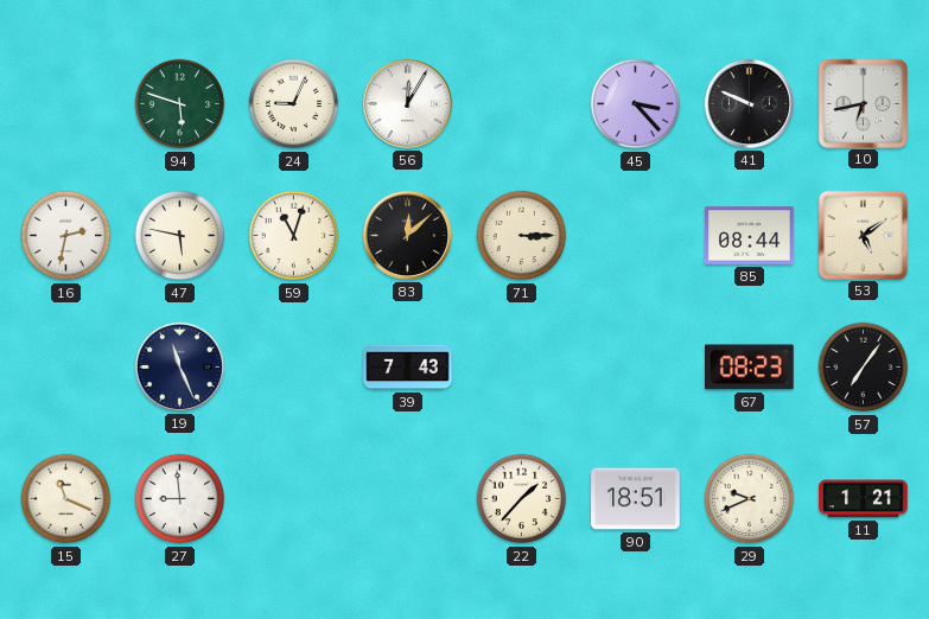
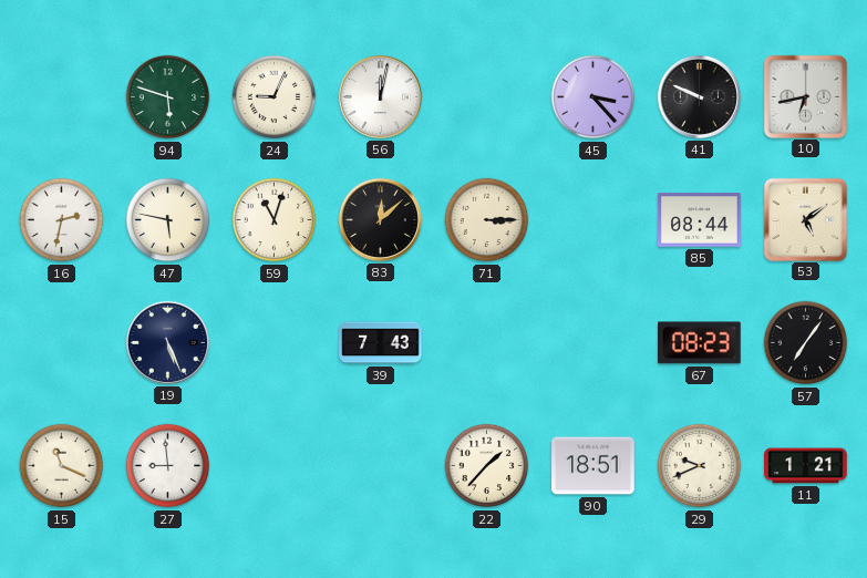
56: 12:05 -> 12:02 (380, 96)
19: 11:26 -> 5:26 (167, 342)
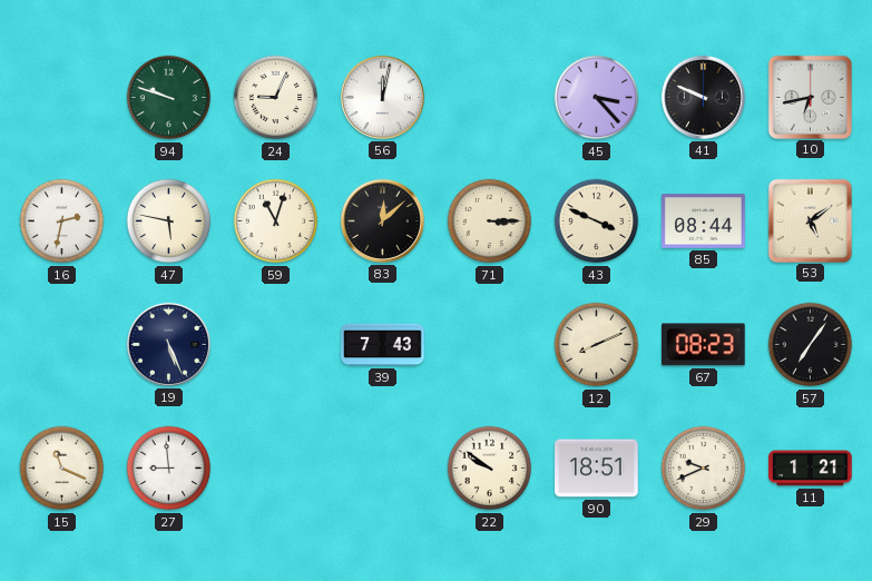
94: 5:48 -> 9:48 (169, 98)
43: none -> 3:49 (597, 221)
12: none -> 8:11 (597, 345)
22: 1:37 -> 9:51 (490, 469)
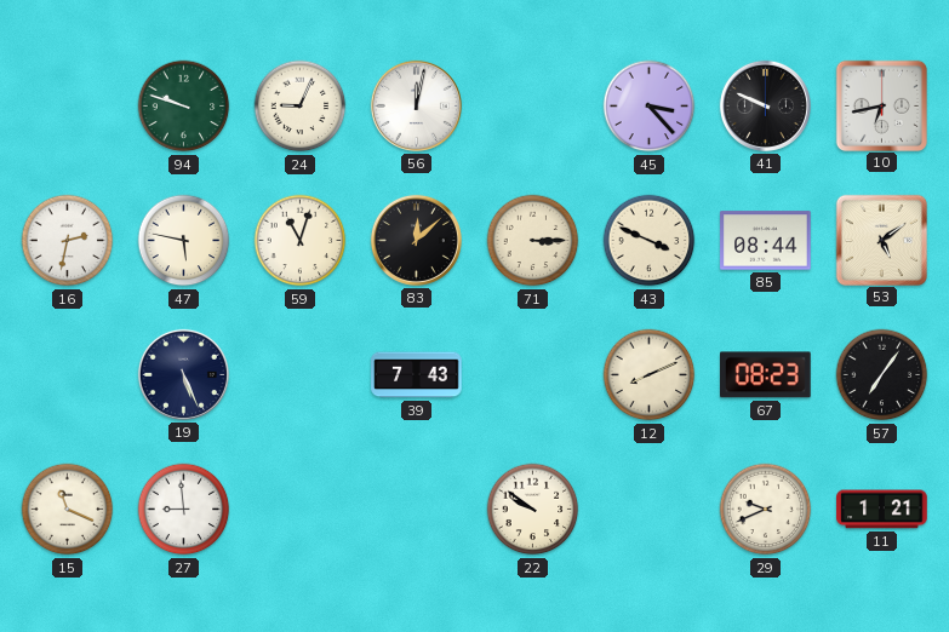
90: 18:51 -> none (597, 469)
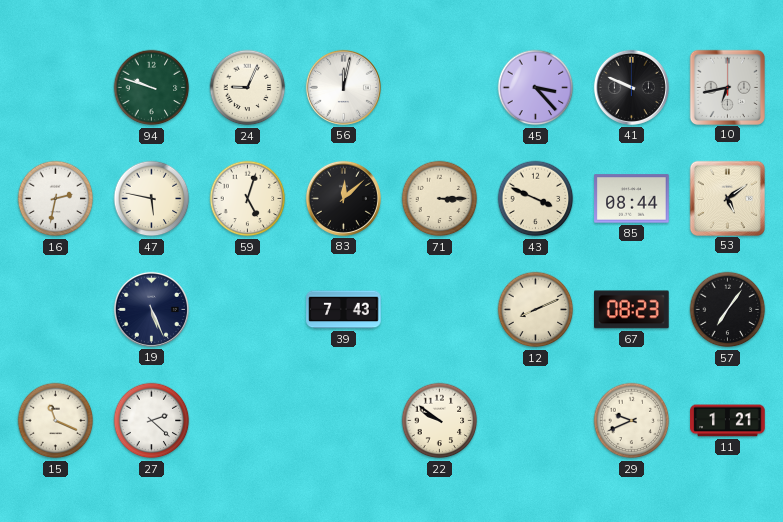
59: 11:03 -> 5:03 (248, 199)
27: 8:59 -> 2:22 (152, 421)
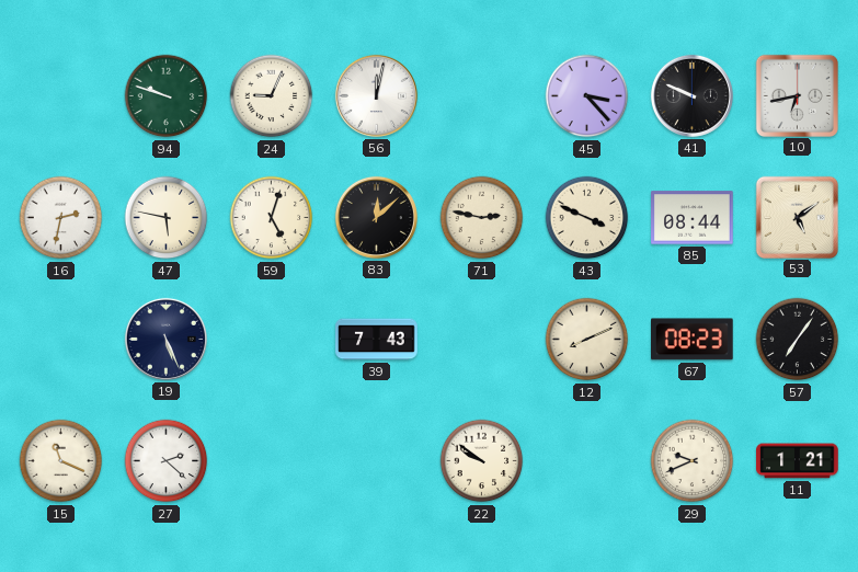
71: 3:15 -> 2:47 (482, 218)
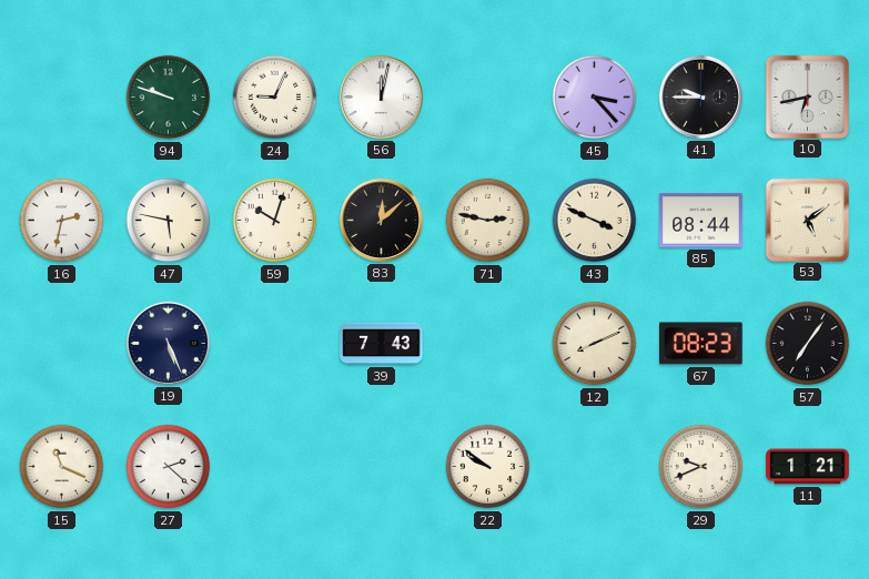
41: 9:49 -> 9:45 (700, 96)
59: 5:03 -> 10:03 (275, 221)
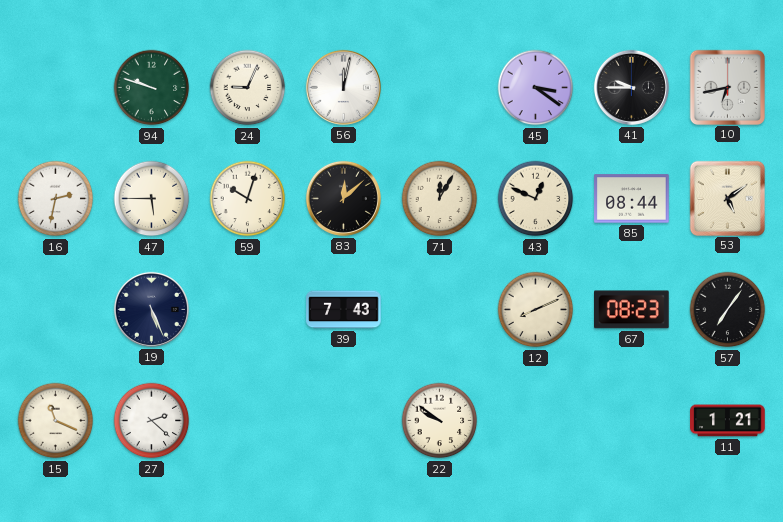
45: 3:23 -> 3:21 (536, 88)
47: 5:47 -> 5:45 (152, 199)
71: 2:47 -> 12:05 (440, 199)
43: 3:49 -> 12:49 (536, 199)
29: 9:41 -> none (701, 467)
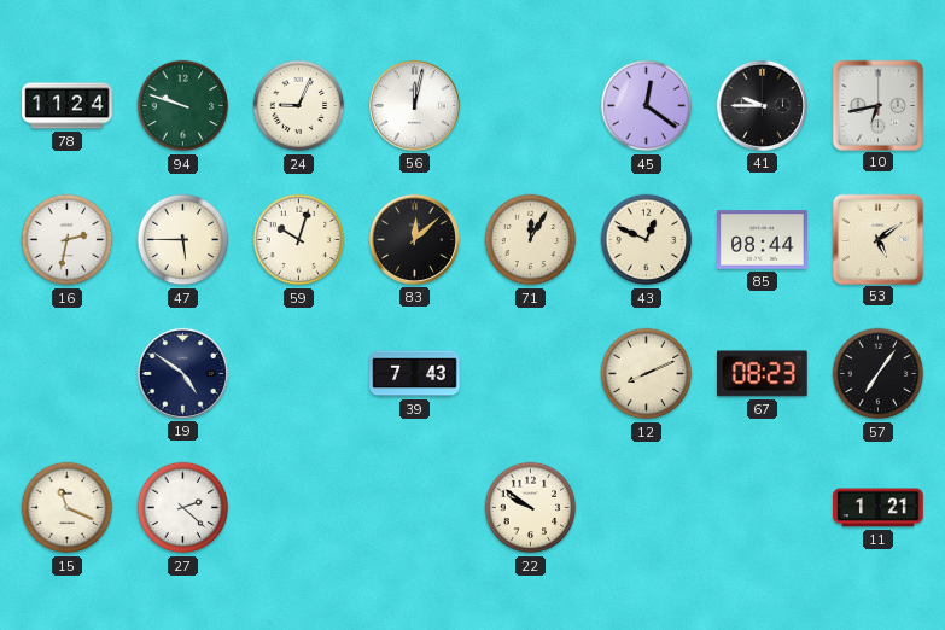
78: none -> 11:24 (68, 106)
45: 3:21 -> 12:21 (647, 106)
19: 5:26 -> 4:51 (182, 373)
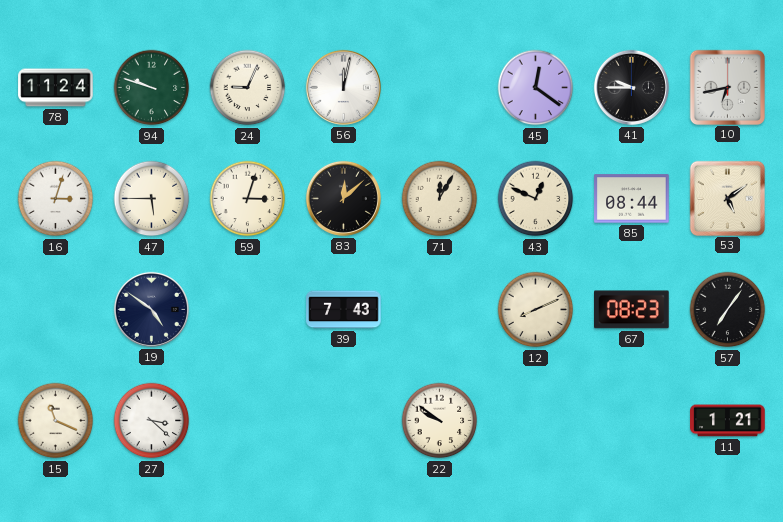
16: 2:32 -> 3:03 (56, 199)
59: 10:03 -> 3:03 (248, 199)
27: 2:22 -> 3:22 (152, 421)
